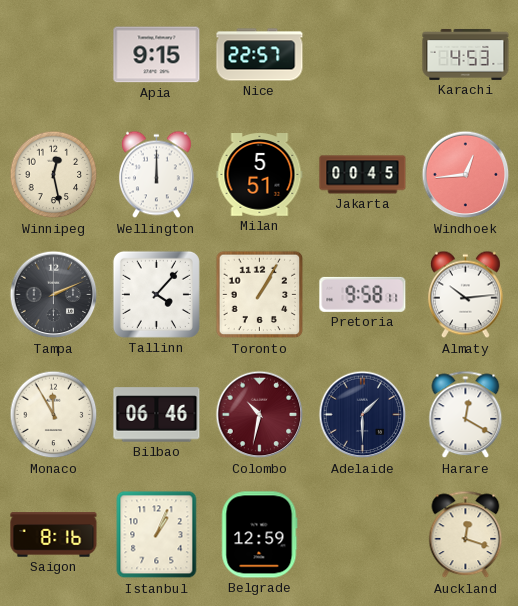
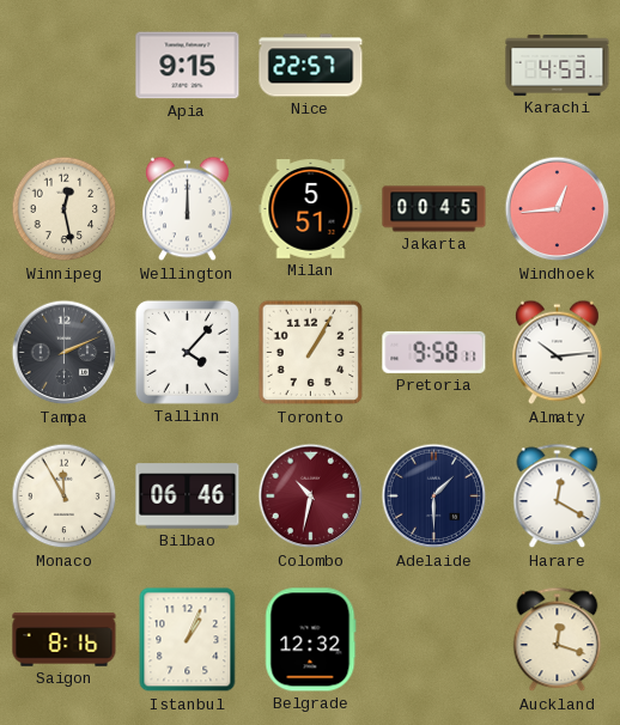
Belgrade: 12:59 -> 12:32 (311, 640)
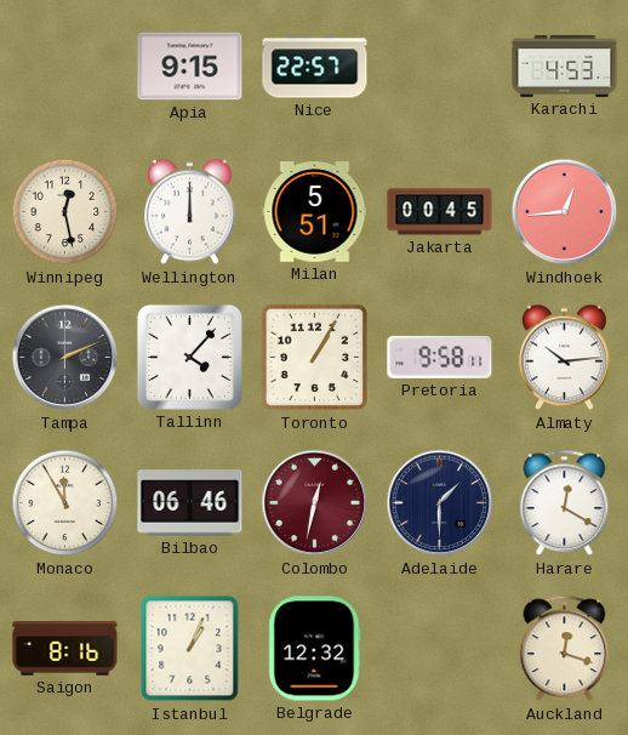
Colombo: 10:32 -> 12:32 (315, 503)
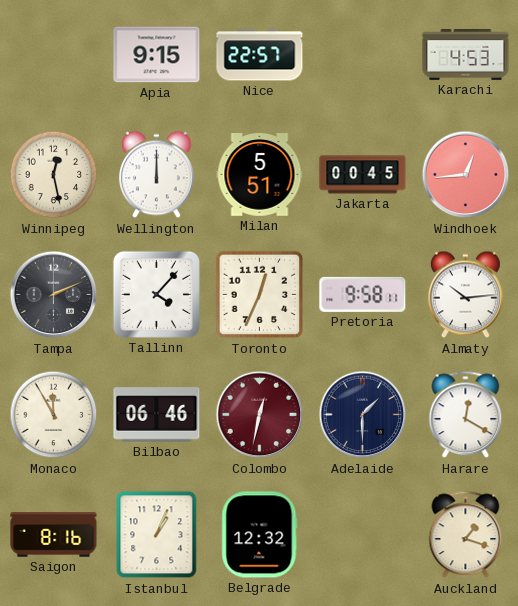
Toronto: 1:05 -> 12:34 (260, 295)
Auckland: 12:18 -> 1:18 (466, 535)
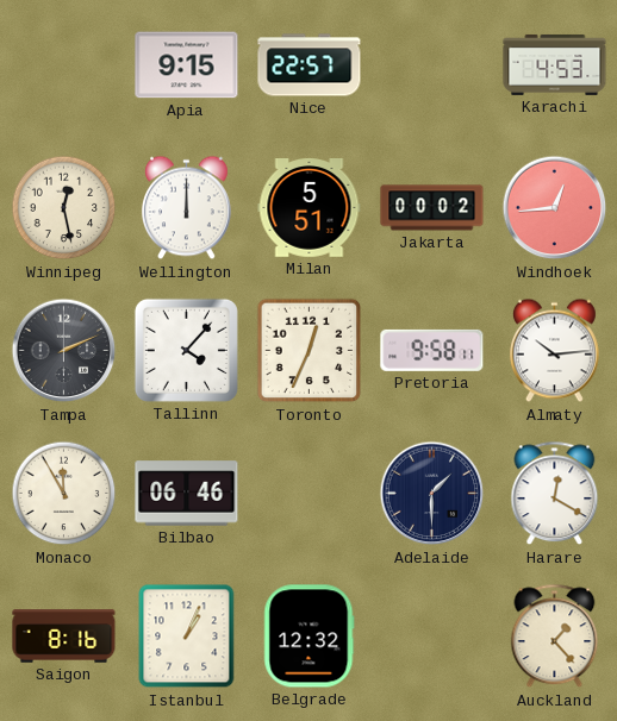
Jakarta: 00:45 -> 00:02 (432, 208)
Colombo: 12:32 -> none (260, 415)
Auckland: 1:18 -> 1:23 (555, 637)
